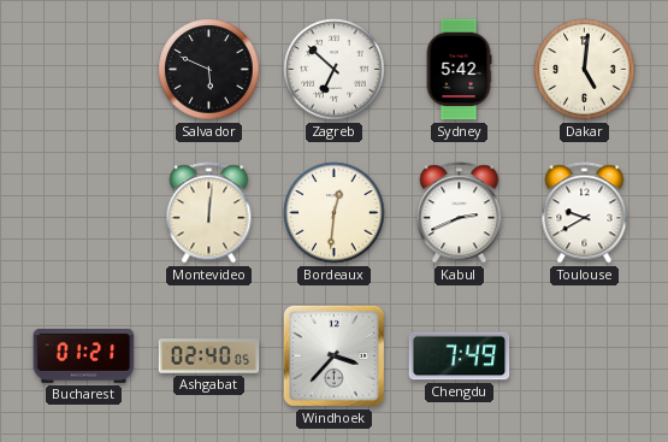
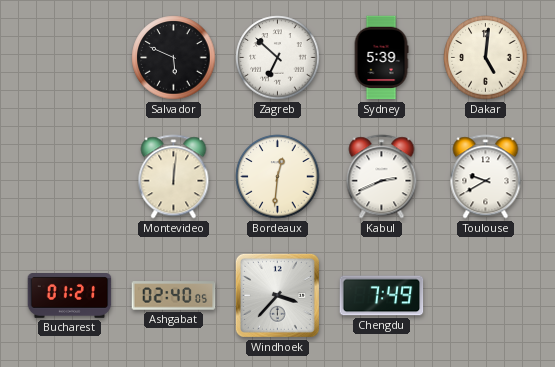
Sydney: 5:42 -> 5:39 (381, 58)
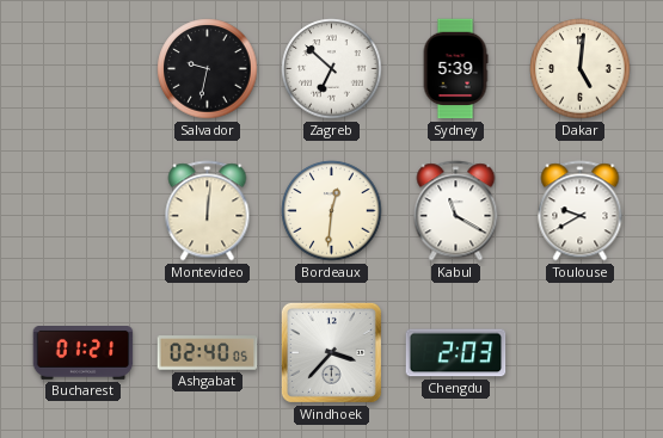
Salvador: 5:49 -> 9:32 (208, 69)
Kabul: 2:41 -> 11:20 (456, 211)
Chengdu: 7:49 -> 2:03 (456, 353)
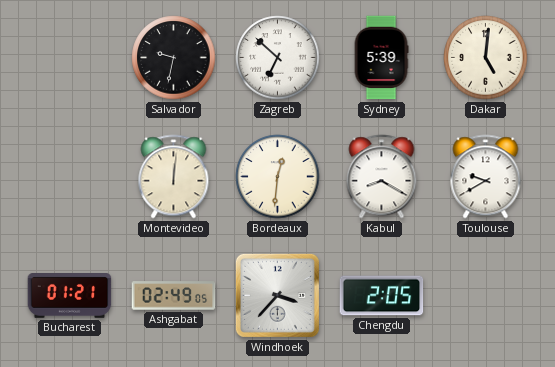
Kabul: 11:20 -> 8:20 (382, 177)
Ashgabat: 02:40 -> 02:49 (174, 296)
Chengdu: 2:03 -> 2:05 (382, 296)
